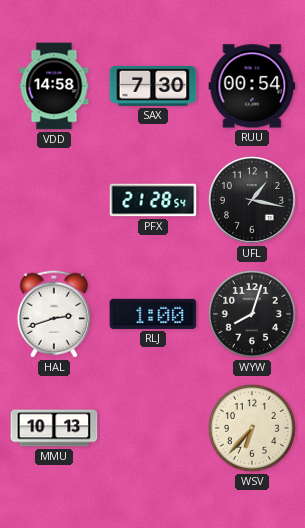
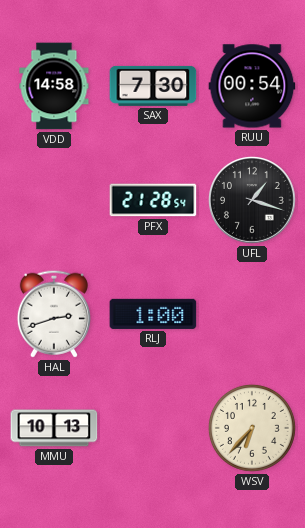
UFL: 1:17 -> 1:18 (252, 200)
WYW: 8:03 -> none (252, 314)
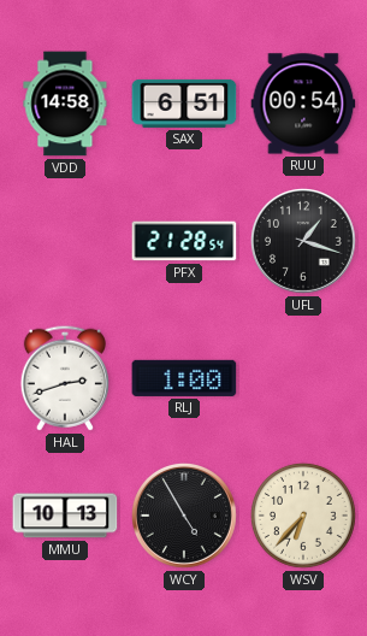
SAX: 7:30 -> 6:51 (184, 104)
WCY: none -> 4:55 (184, 516)
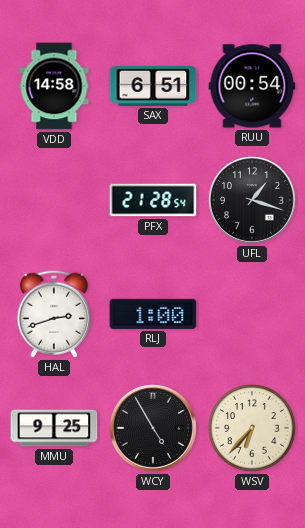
MMU: 10:13 -> 9:25 (54, 428)
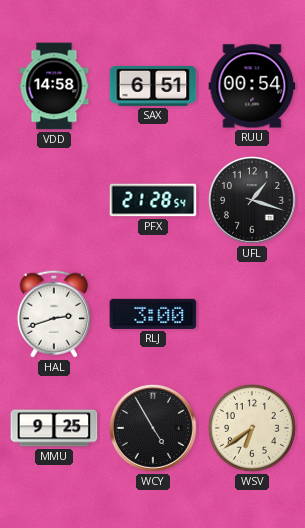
RLJ: 1:00 -> 3:00 (153, 314)
WSV: 6:37 -> 6:39 (252, 428)
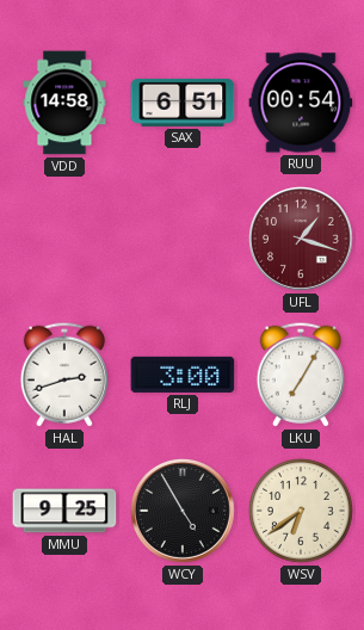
PFX: 21:28 -> none (153, 200)
UFL dial: black -> burgundy (301, 239)
LKU: none -> 7:05 (301, 375)
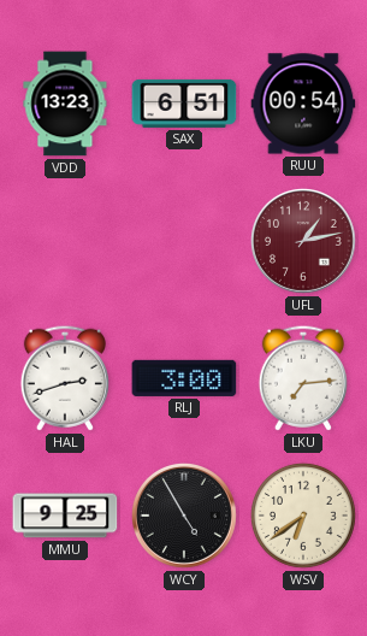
VDD: 14:58 -> 13:23 (65, 104)
UFL: 1:18 -> 1:13 (303, 241)
LKU: 7:05 -> 7:14 (303, 378)
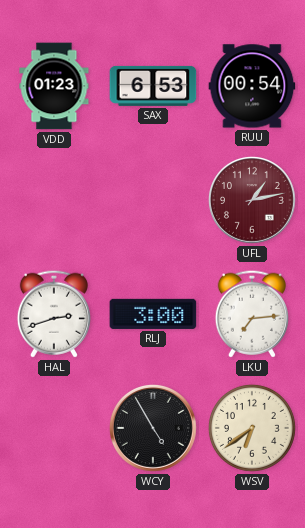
VDD: 13:23 -> 01:23 (54, 86)
SAX: 6:51 -> 6:53 (153, 86)
MMU: 9:25 -> none (65, 516)
